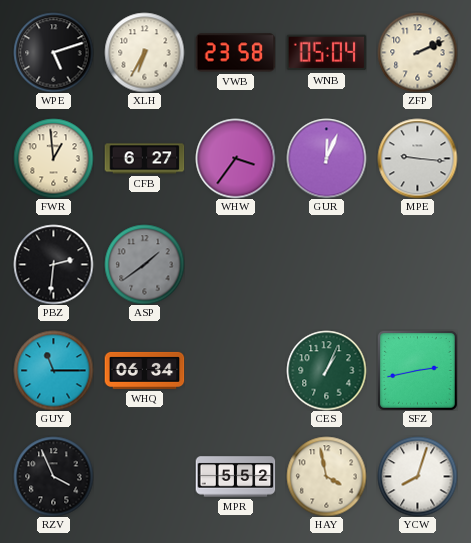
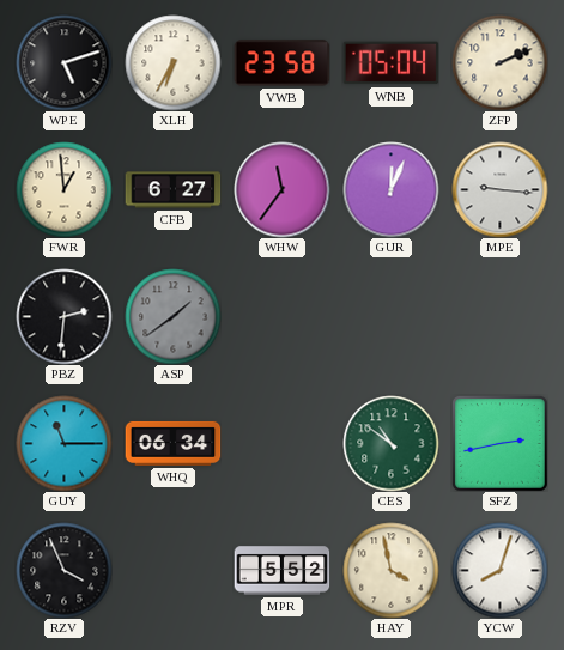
WHW: 3:36 -> 11:36 (281, 189)
CES: 1:04 -> 10:51 (390, 443)
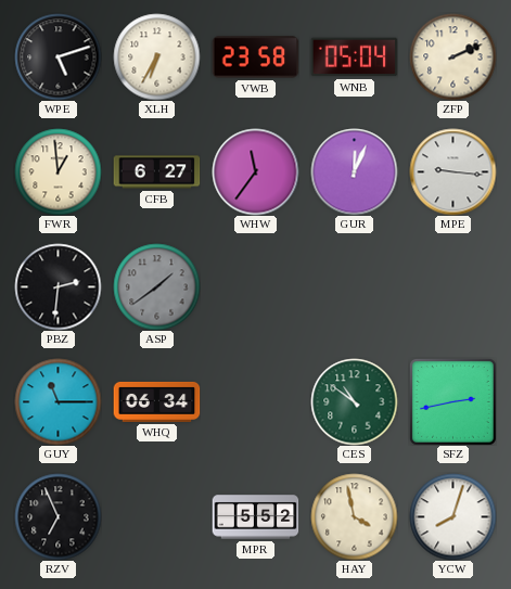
RZV: 3:56 -> 6:56 (58, 516)
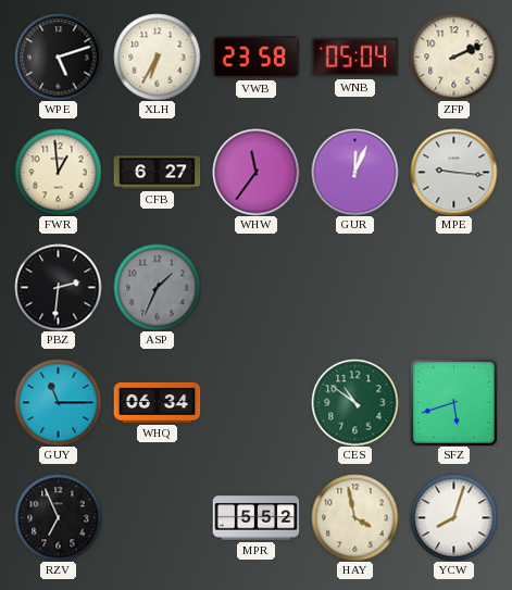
ASP: 1:39 -> 1:34 (157, 287)
SFZ: 2:43 -> 5:42 (453, 402)
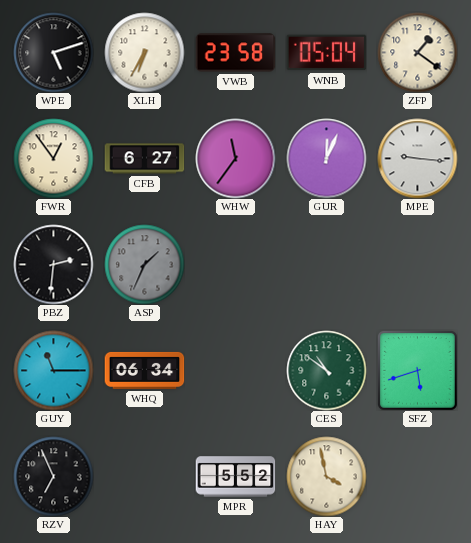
ZFP: 2:11 -> 1:21 (417, 52)
FWR: 12:59 -> 12:54 (53, 158)
YCW: 8:03 -> none (453, 517)
